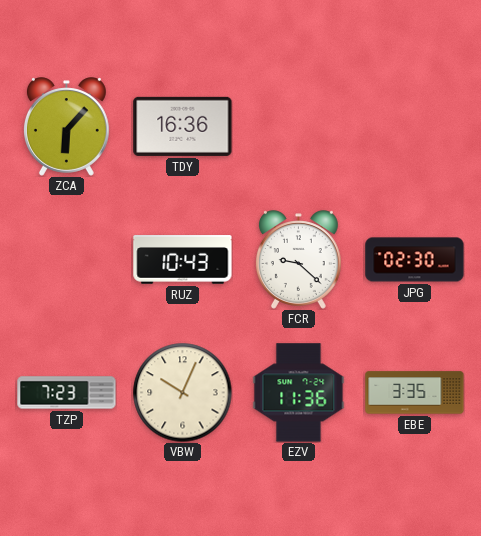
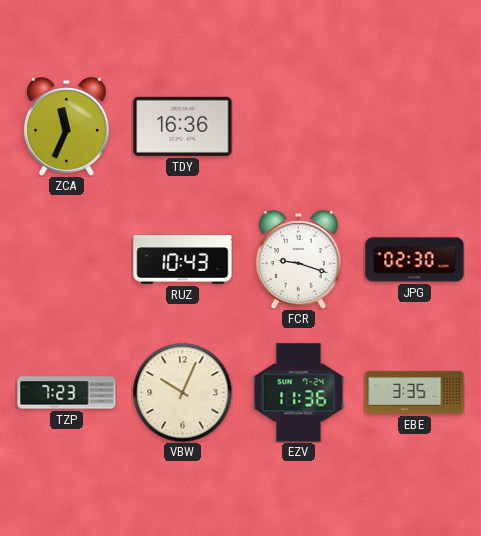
ZCA: 6:07 -> 11:34 (66, 127)
FCR: 9:22 -> 9:18 (298, 260)
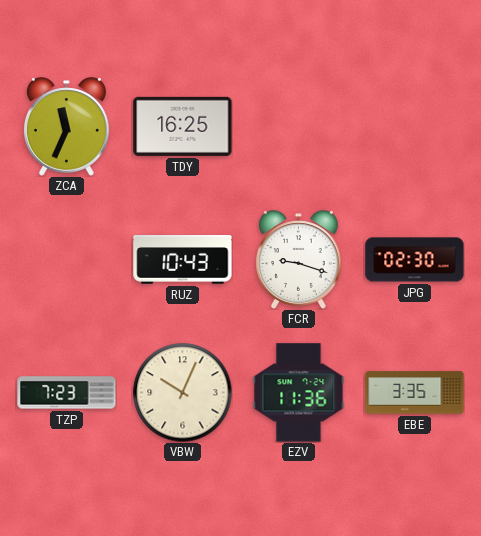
TDY: 16:36 -> 16:25 (183, 126)
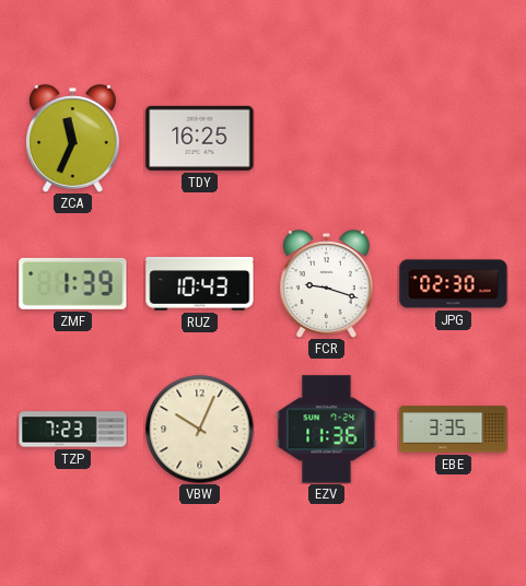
ZMF: none -> 1:39 (73, 283)
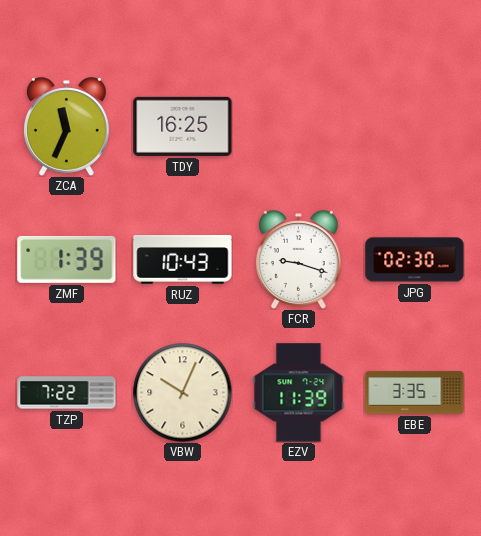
TZP: 7:23 -> 7:22 (67, 393)
EZV: 11:36 -> 11:39 (299, 393)
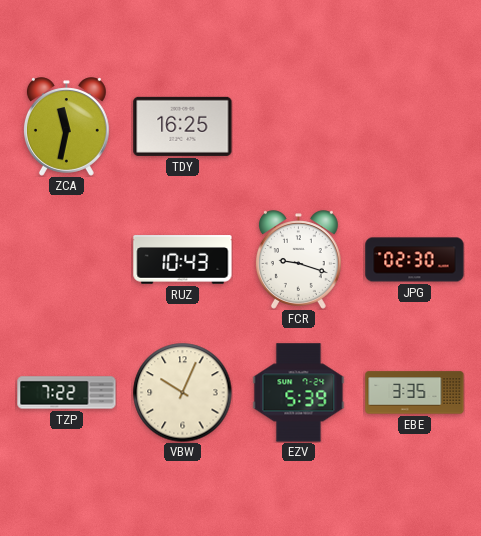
ZCA: 11:34 -> 11:32 (66, 127)
ZMF: 1:39 -> none (67, 259)
EZV: 11:39 -> 5:39 (299, 393)
